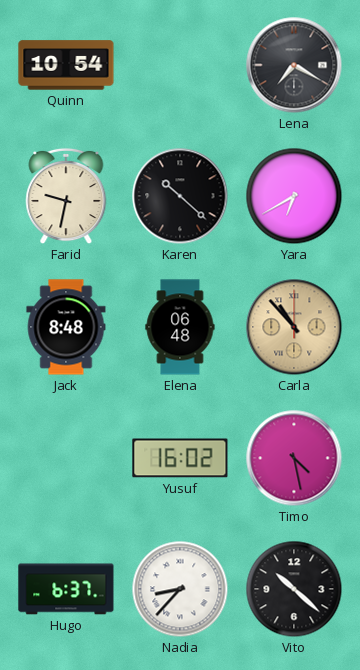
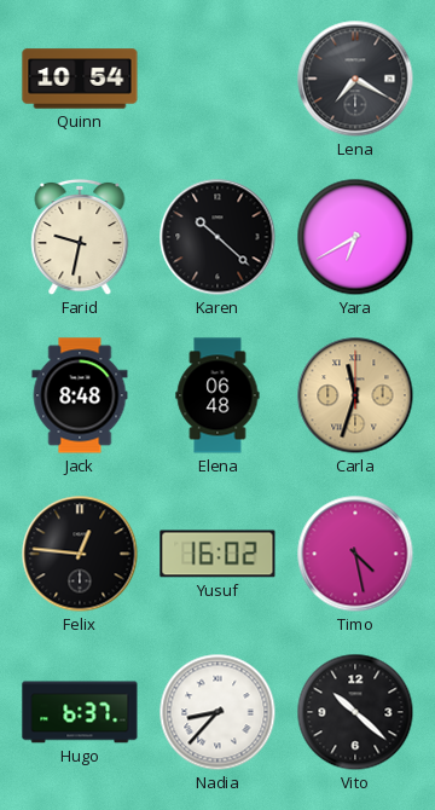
Carla: 10:53 -> 11:33 (355, 395)
Felix: none -> 12:46 (80, 554)
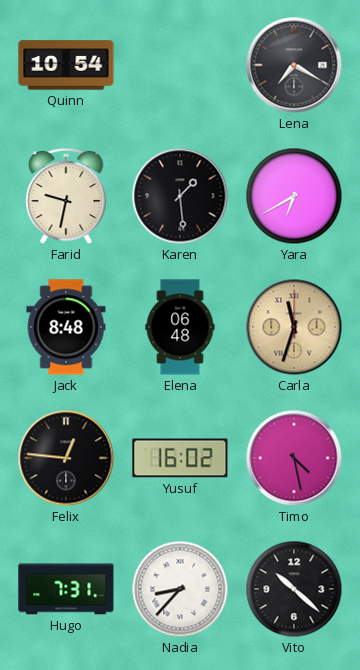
Karen: 10:22 -> 1:29 (180, 196)
Hugo: 6:37 -> 7:31 (66, 589)
